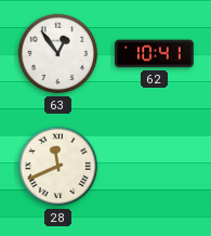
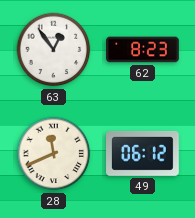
62: 10:41 -> 8:23 (143, 50)
49: none -> 06:12 (143, 153)
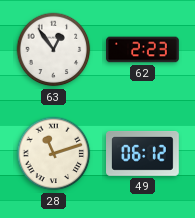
62: 8:23 -> 2:23 (143, 50)
28: 11:41 -> 11:12 (54, 154)
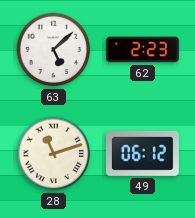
63: 12:54 -> 5:08 (54, 50)
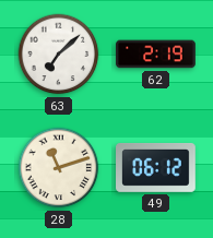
63: 5:08 -> 7:08 (59, 55)
62: 2:23 -> 2:19 (156, 55)
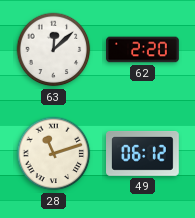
63: 7:08 -> 12:08 (54, 50)
62: 2:19 -> 2:20 (143, 50)
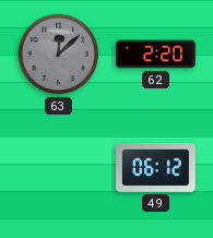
63 dial: white -> grey (59, 55)
28: 11:12 -> none (54, 154)
